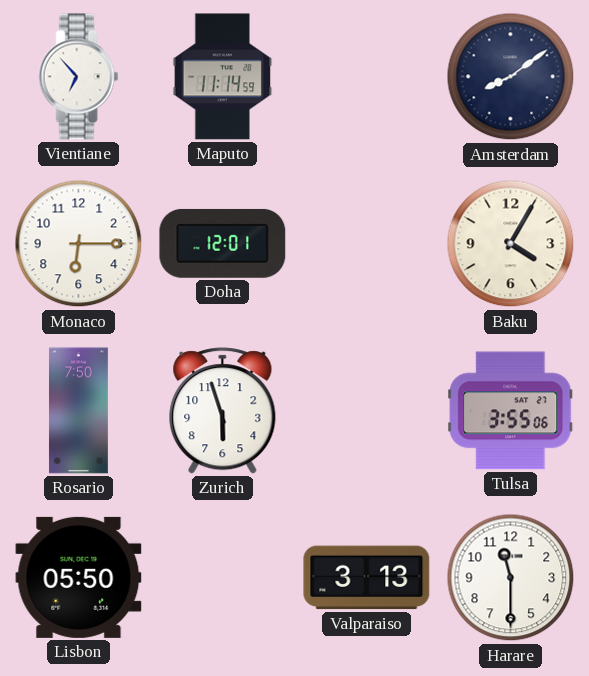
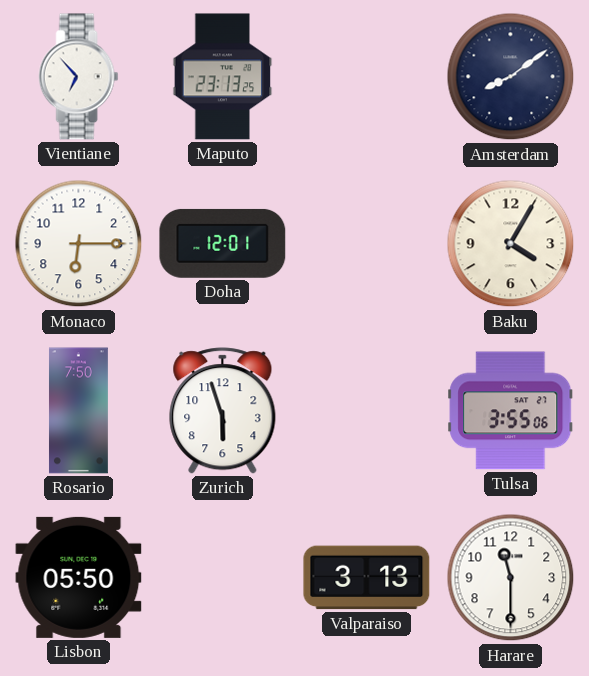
Maputo: 11:14 -> 23:13 (223, 77)
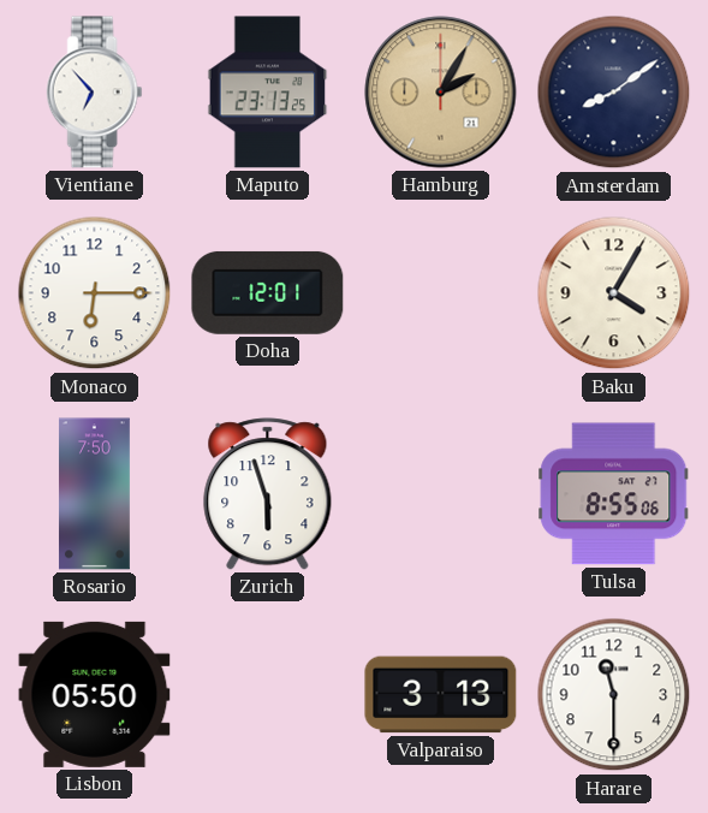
Hamburg: none -> 2:05 (441, 93)
Tulsa: 3:55 -> 8:55 (614, 494)
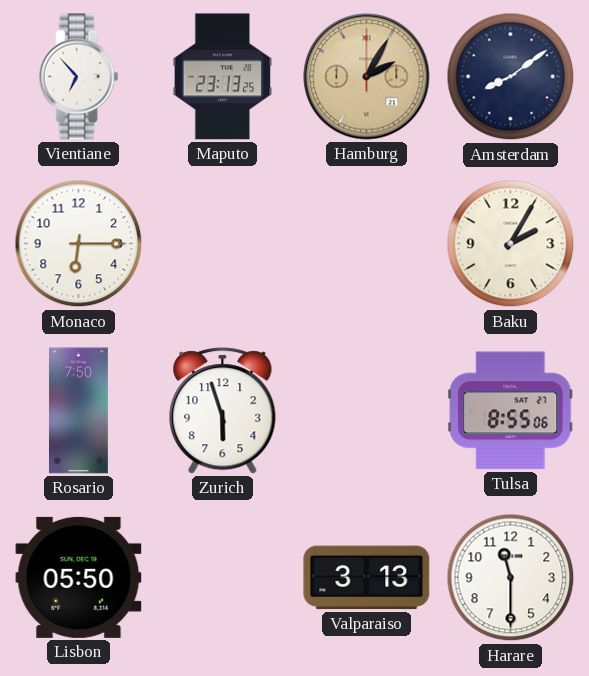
Doha: 12:01 -> none (268, 292)
Baku: 4:05 -> 2:05 (511, 244)
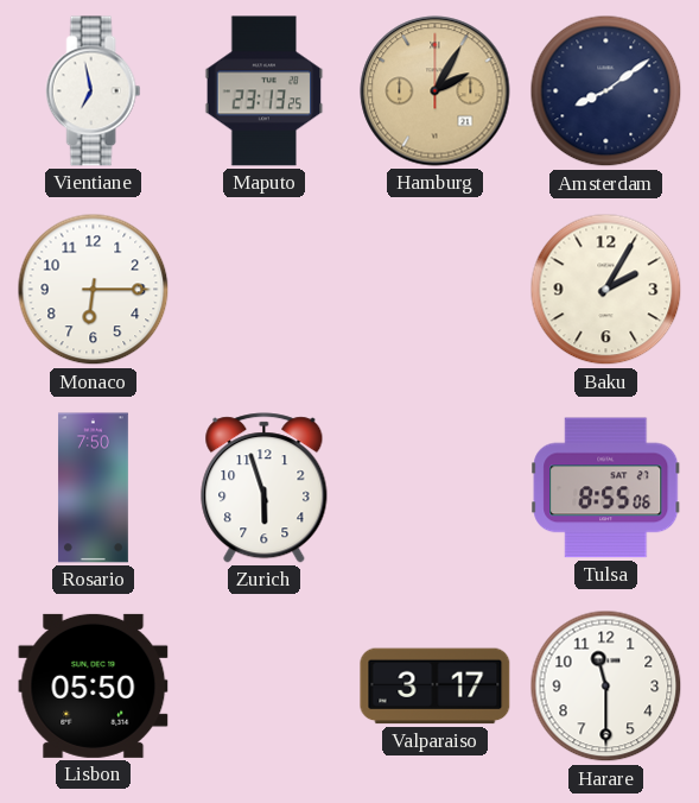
Vientiane: 6:53 -> 6:58 (94, 91)
Valparaiso: 3:13 -> 3:17 (436, 687)
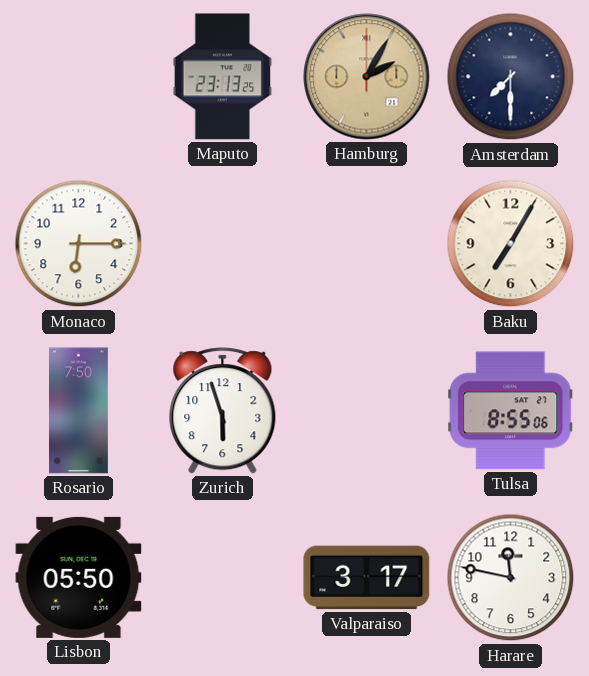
Vientiane: 6:58 -> none (94, 91)
Amsterdam: 8:09 -> 7:30 (511, 77)
Baku: 2:05 -> 7:05 (511, 244)
Harare: 11:30 -> 11:47 (511, 578)
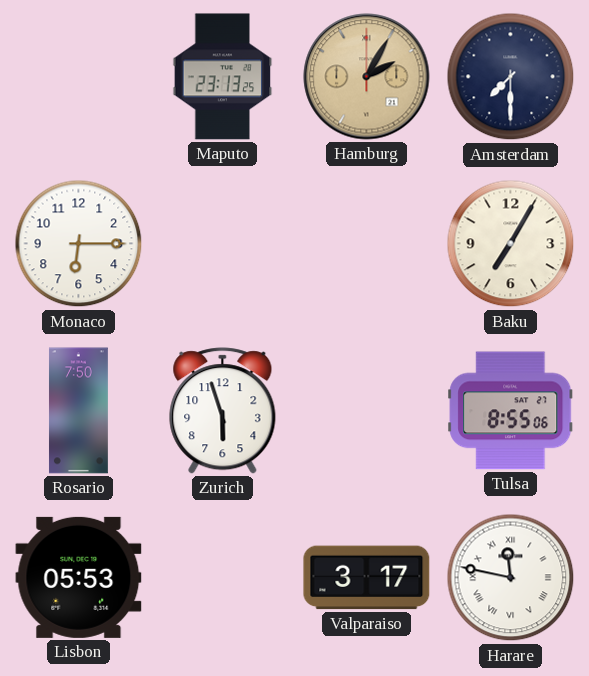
Lisbon: 05:50 -> 05:53 (79, 577)
Harare numerals: Arabic -> Roman (511, 578)
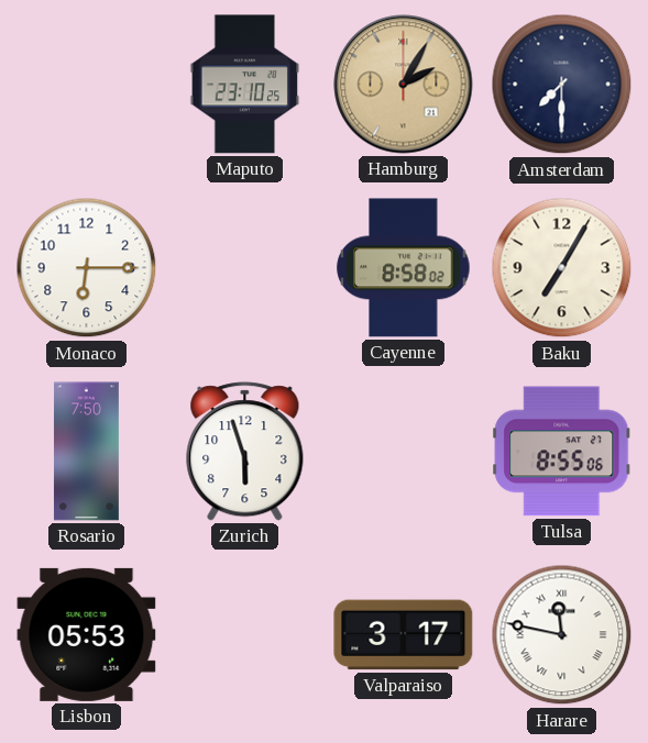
Maputo: 23:13 -> 23:10 (245, 85)
Cayenne: none -> 8:58 (404, 268)
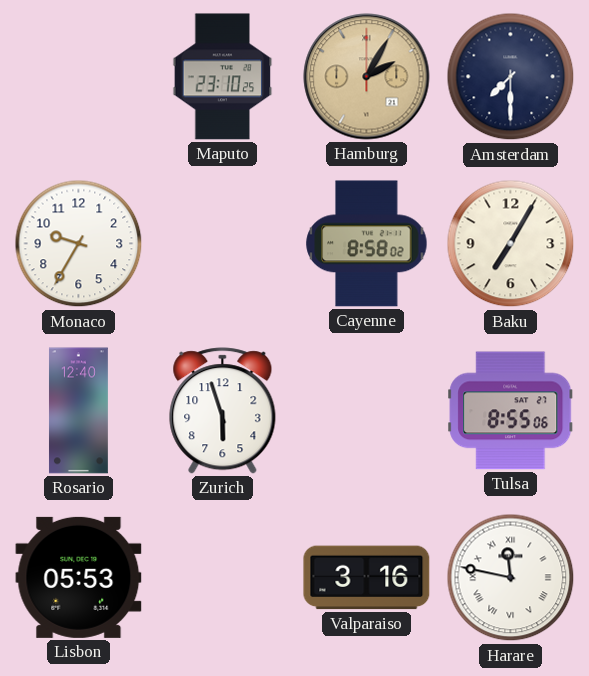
Monaco: 6:15 -> 9:35 (79, 244)
Rosario: 7:50 -> 12:40 (78, 411)
Valparaiso: 3:17 -> 3:16 (367, 578)
